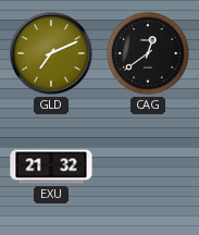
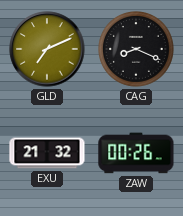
CAG: 12:39 -> 8:19 (137, 50)
ZAW: none -> 00:26 (136, 153)
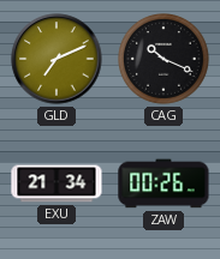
CAG: 8:19 -> 10:19 (165, 60)
EXU: 21:32 -> 21:34 (57, 183)
